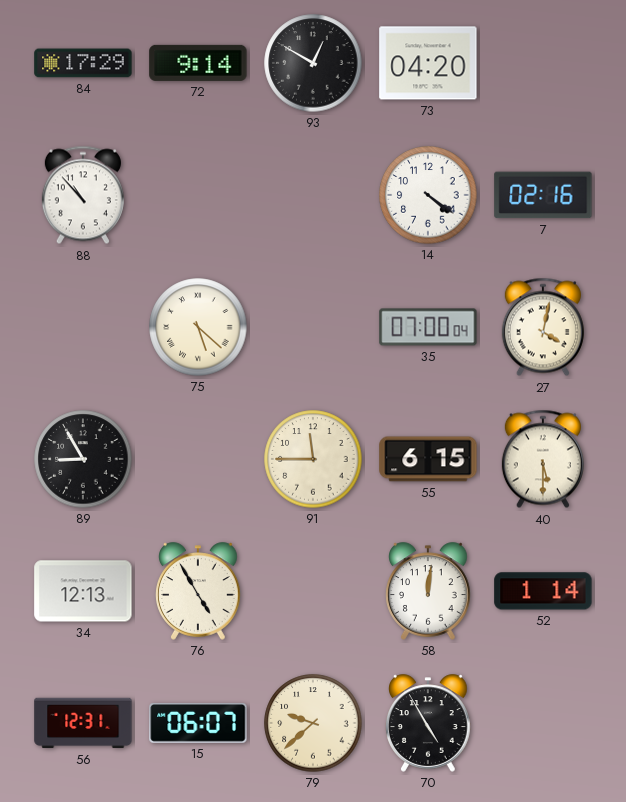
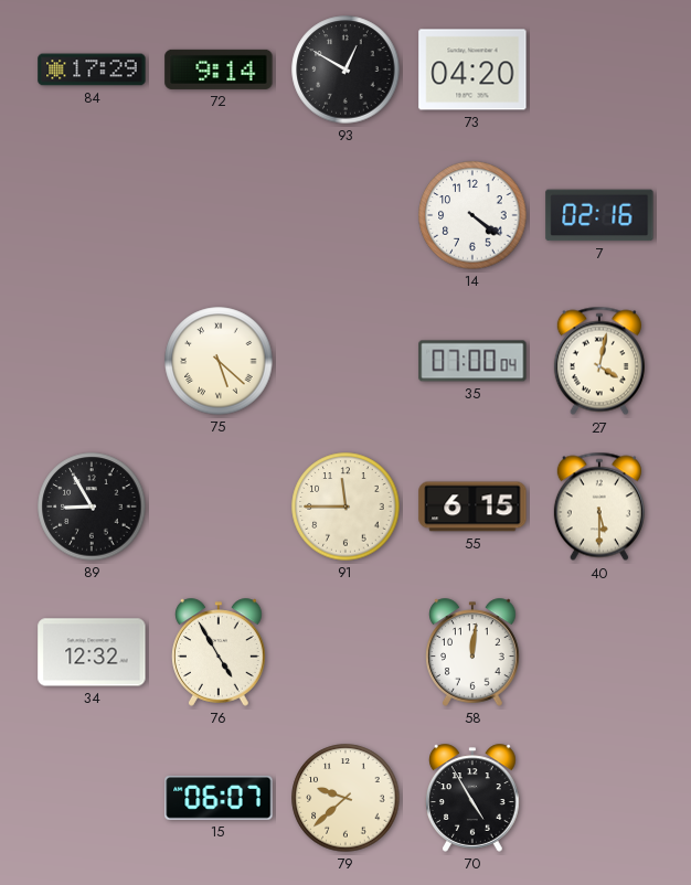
88: 10:53 -> none (83, 195)
34: 12:13 -> 12:32 (92, 652)
52: 1:14 -> none (543, 591)
56: 12:31 -> none (83, 723)
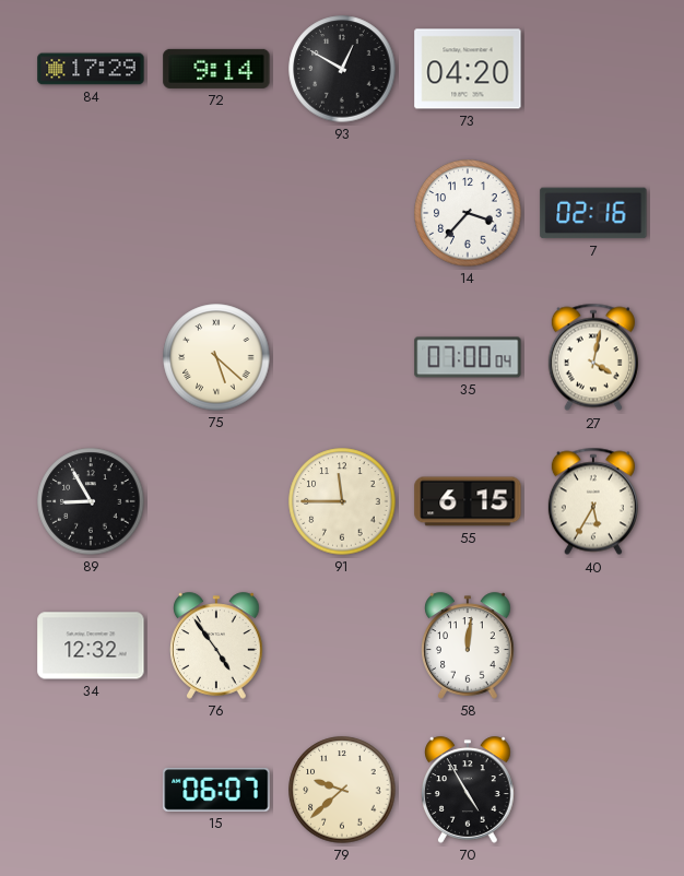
14: 4:21 -> 3:37 (468, 213)
40: 5:30 -> 5:35 (593, 501)
76: 4:55 -> 4:54 (217, 646)
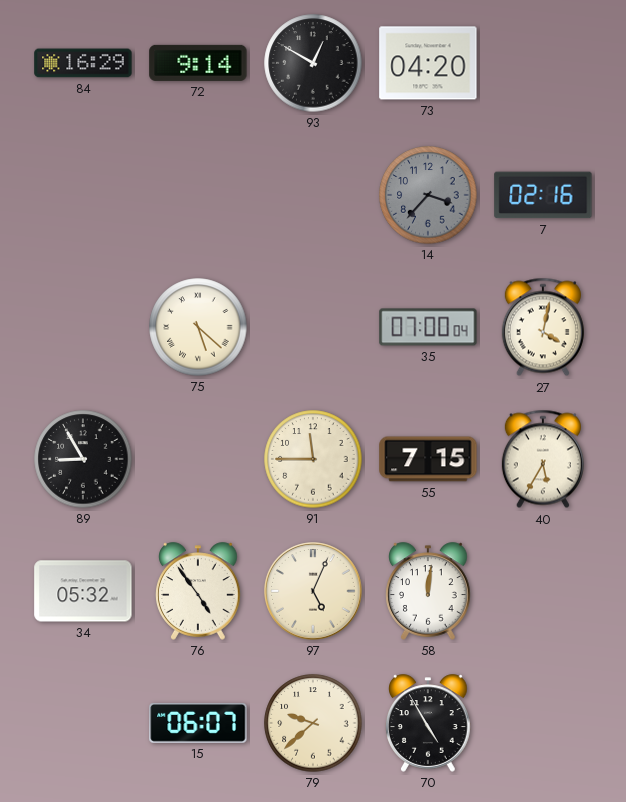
84: 17:29 -> 16:29 (83, 63)
14 dial: white -> grey (428, 195)
55: 6:15 -> 7:15 (428, 459)
34: 12:32 -> 05:32 (83, 591)
97: none -> 5:04 (313, 591)
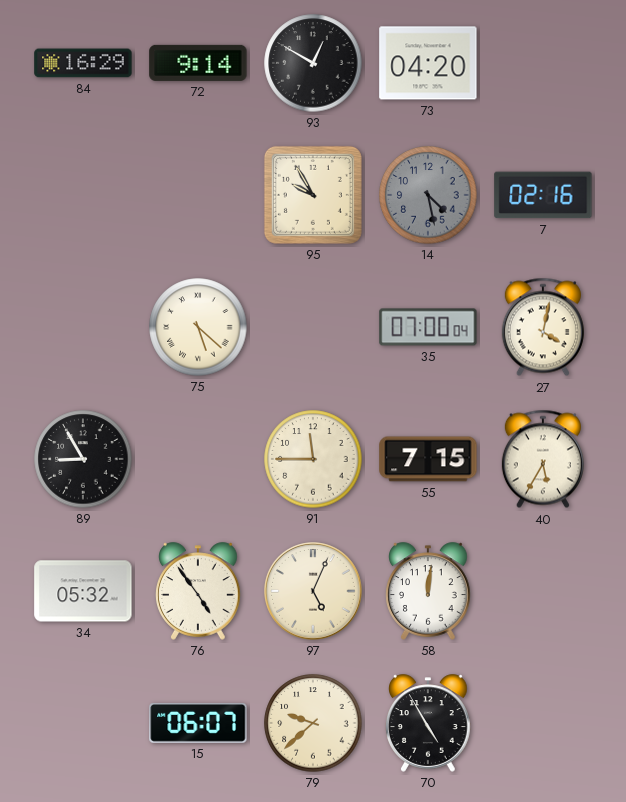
95: none -> 9:55 (313, 195)
14: 3:37 -> 4:28 (428, 195)
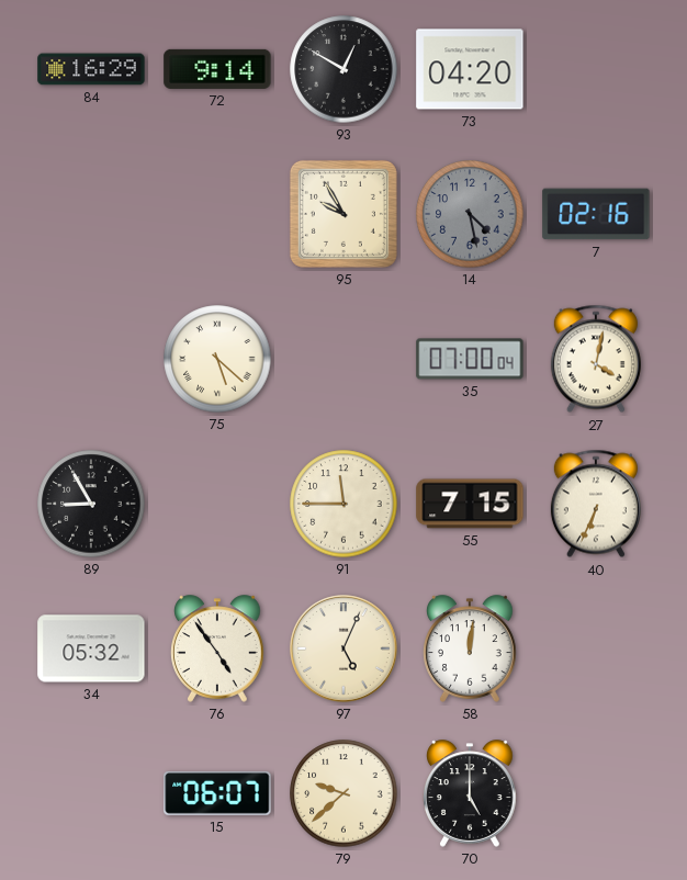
40: 5:35 -> 6:34 (596, 504)
70: 4:55 -> 5:00 (471, 793)
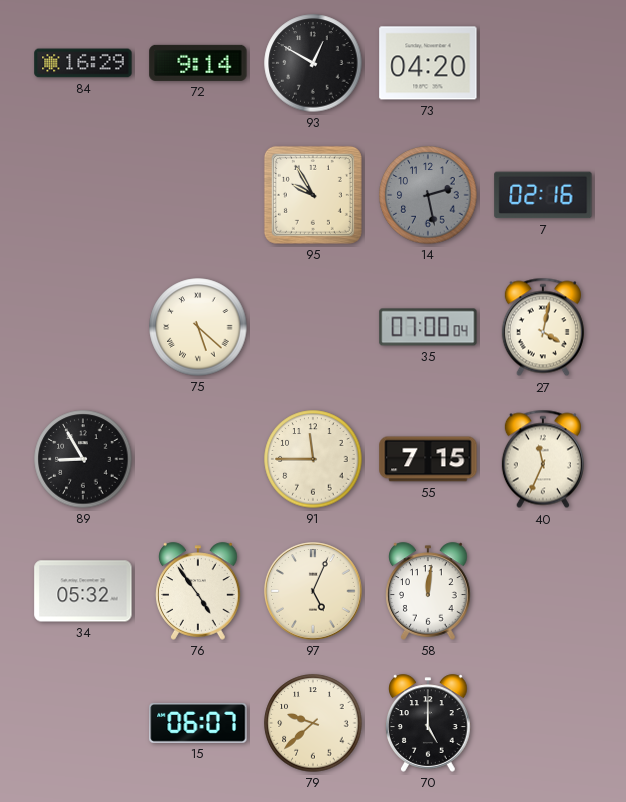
14: 4:28 -> 2:28 (428, 195)
40: 6:34 -> 11:34 (543, 459)
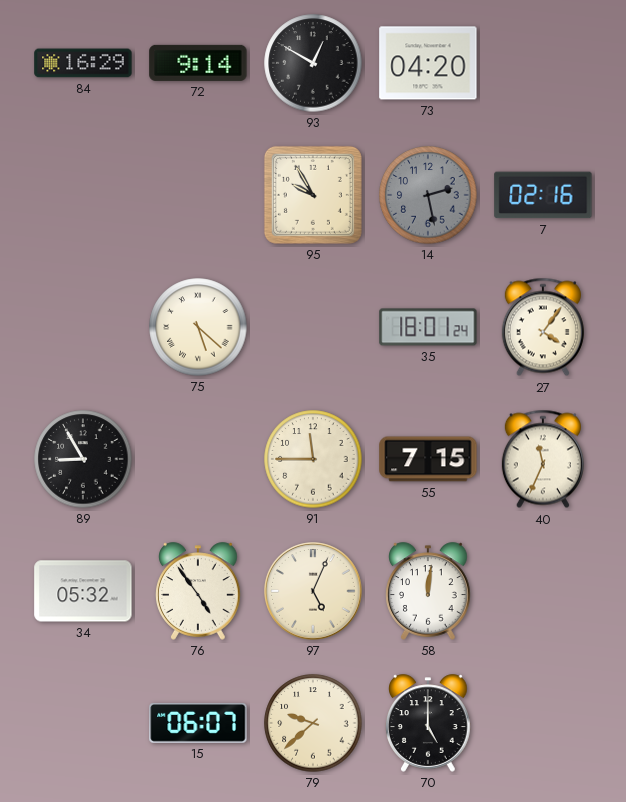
35: 07:00 -> 18:01 (428, 327)
27: 4:02 -> 4:06 (543, 327)
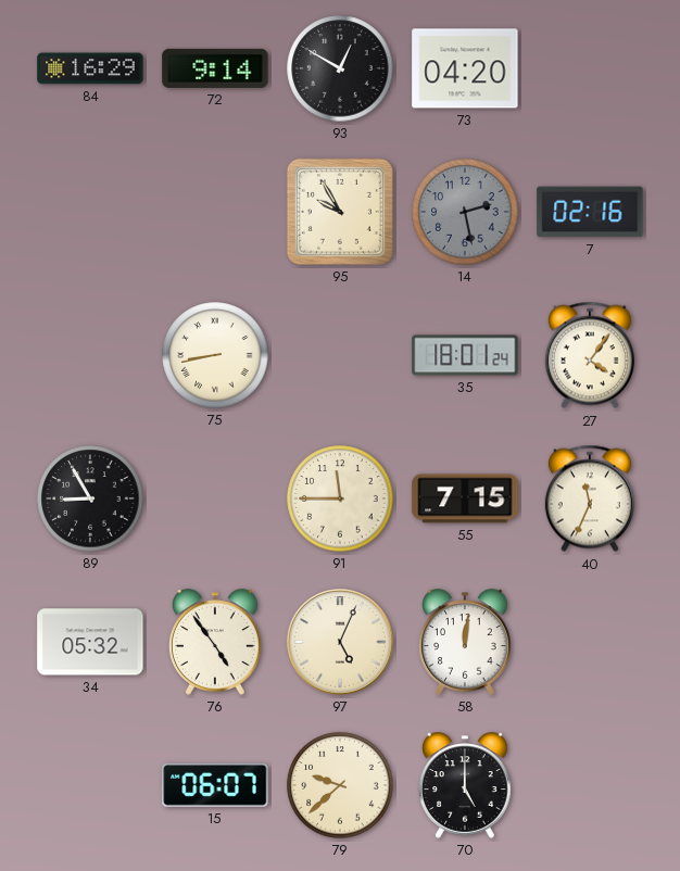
75: 5:22 -> 8:43 (215, 355)
